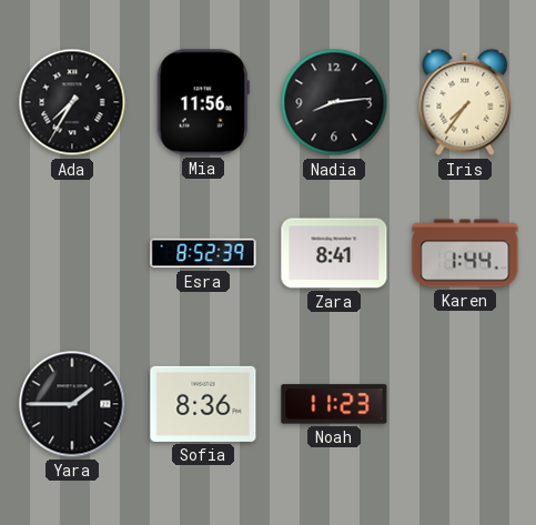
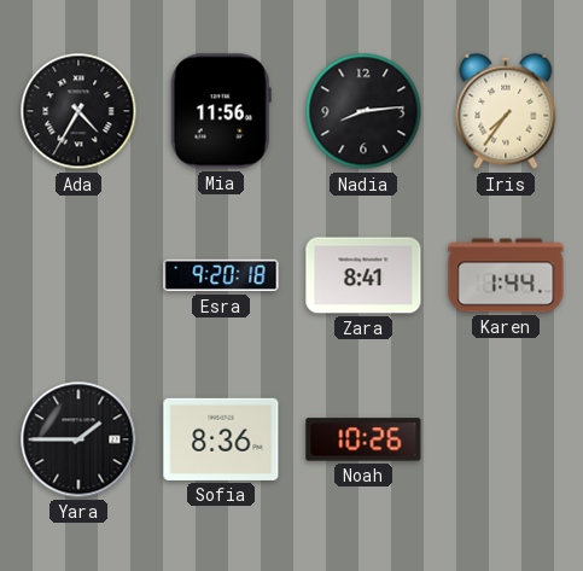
Ada: 7:35 -> 4:35 (78, 111)
Esra: 8:52 -> 9:20 (221, 275)
Noah: 11:23 -> 10:26 (363, 439)
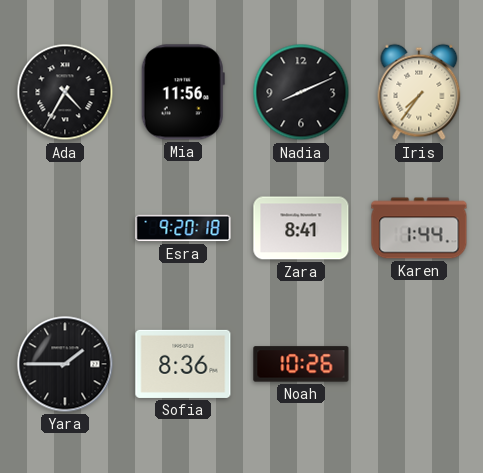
Nadia: 8:14 -> 8:11 (301, 92)
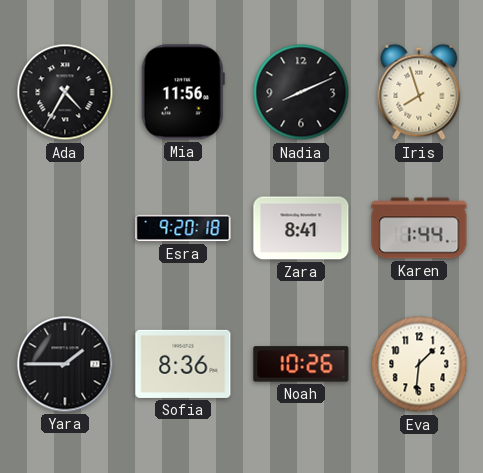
Iris: 7:36 -> 7:57 (419, 92)
Eva: none -> 1:31 (419, 364)
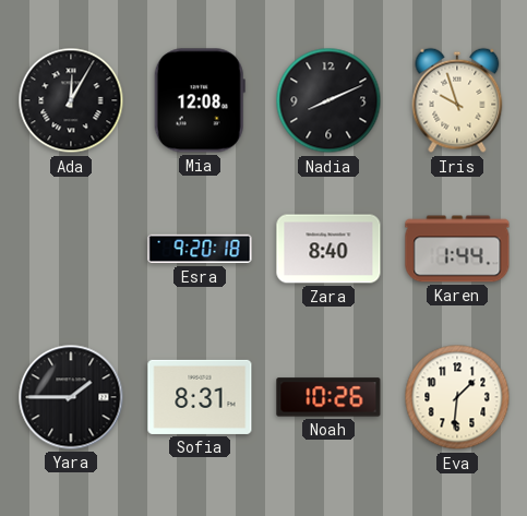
Ada: 4:35 -> 12:05 (71, 100)
Mia: 11:56 -> 12:08 (200, 100)
Iris: 7:57 -> 9:57 (457, 100)
Zara: 8:41 -> 8:40 (328, 249)
Sofia: 8:36 -> 8:31 (200, 397)
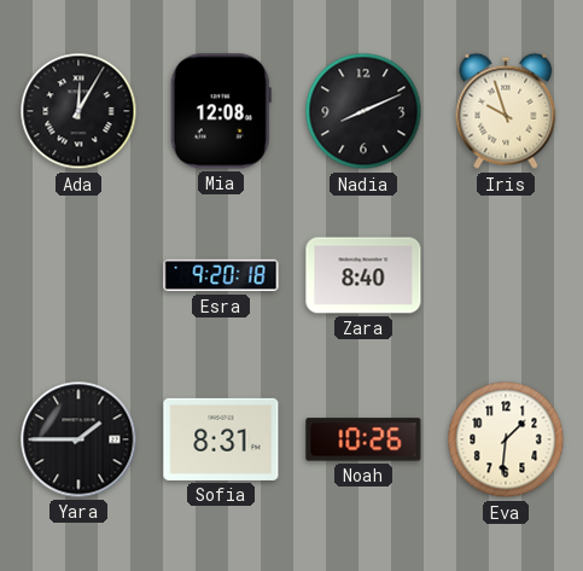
Karen: 1:44 -> none (457, 249)
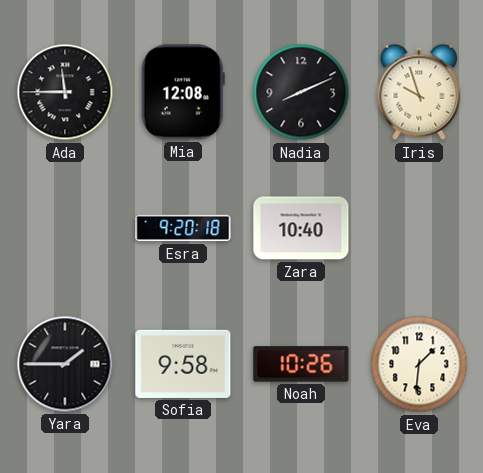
Ada: 12:05 -> 11:45 (65, 92)
Zara: 8:40 -> 10:40 (301, 228)
Sofia: 8:31 -> 9:58 (183, 364)
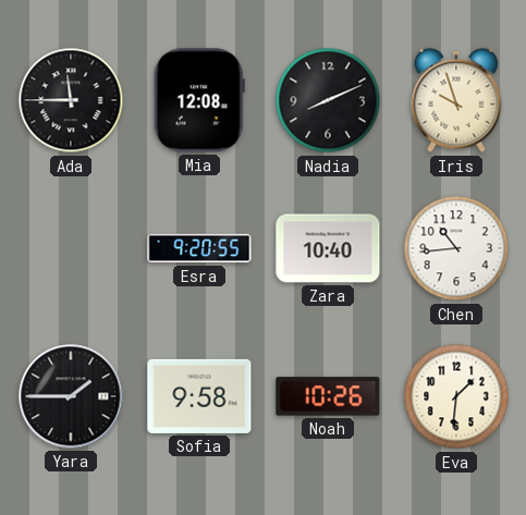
Esra: 9:20:18 -> 9:20:55 (199, 248)
Chen: none -> 10:44 (456, 248)
